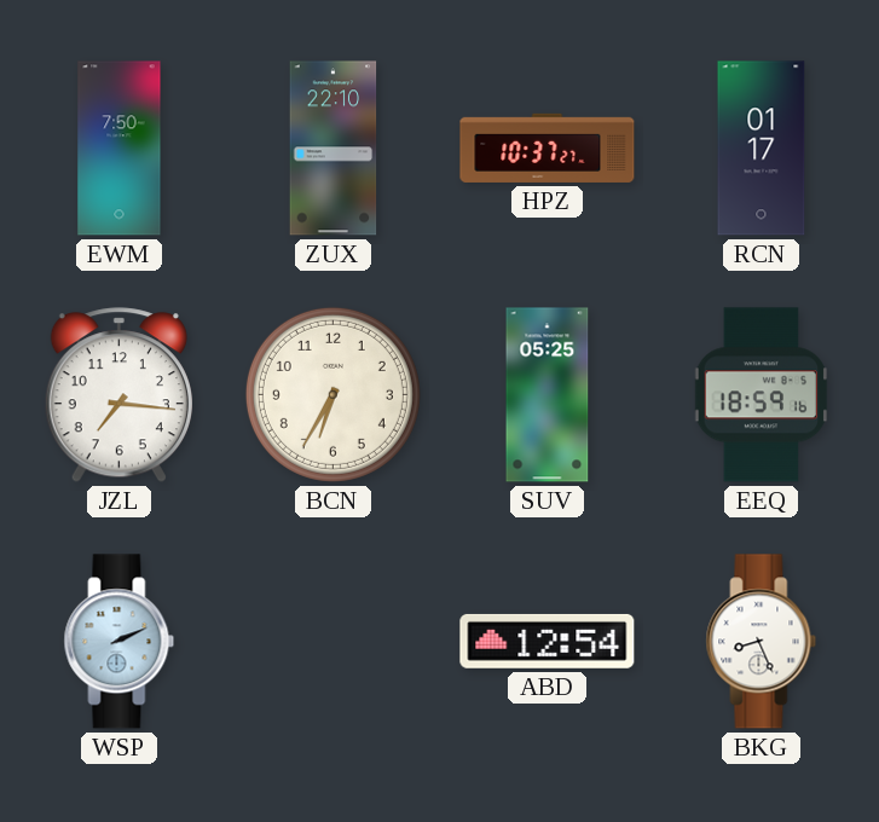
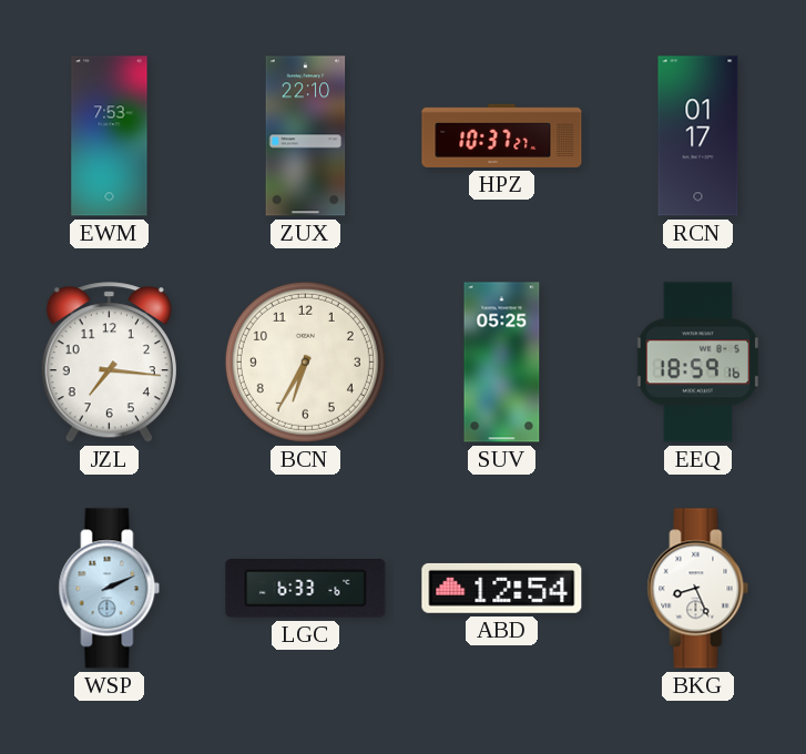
EWM: 7:50 -> 7:53 (110, 136)
LGC: none -> 6:33 (306, 589)
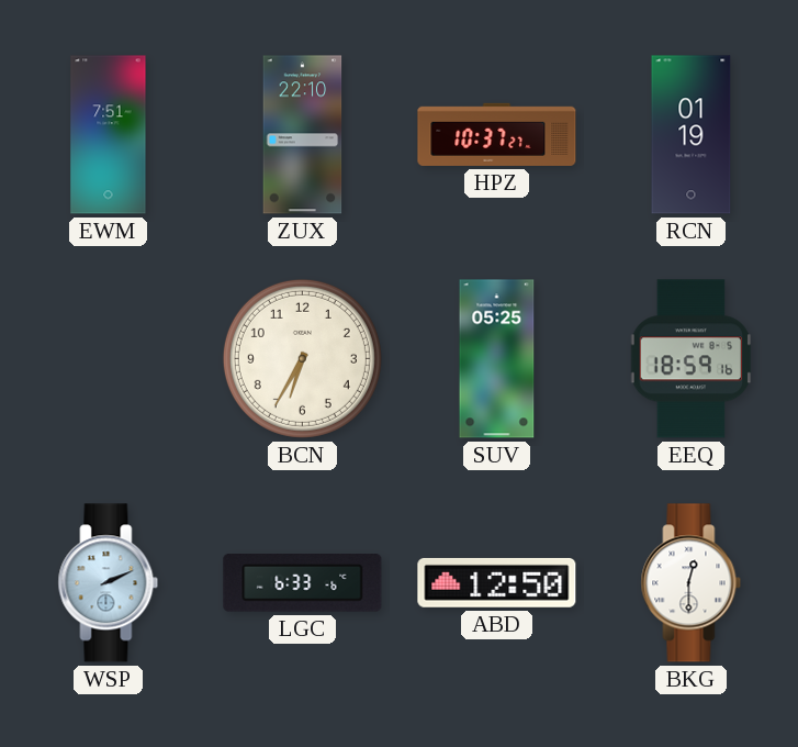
EWM: 7:53 -> 7:51 (109, 135)
RCN: 01:17 -> 01:19 (692, 135)
JZL: 7:16 -> none (109, 363)
ABD: 12:54 -> 12:50 (497, 582)
BKG: 8:26 -> 12:30 (692, 583)
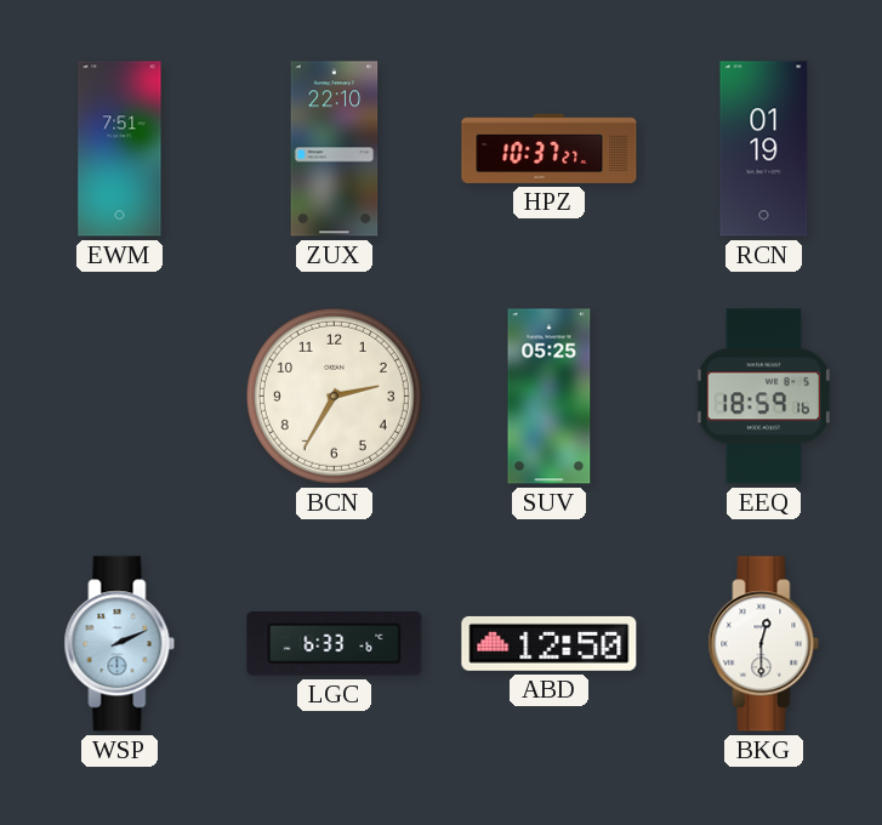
BCN: 6:35 -> 2:35 (334, 396)
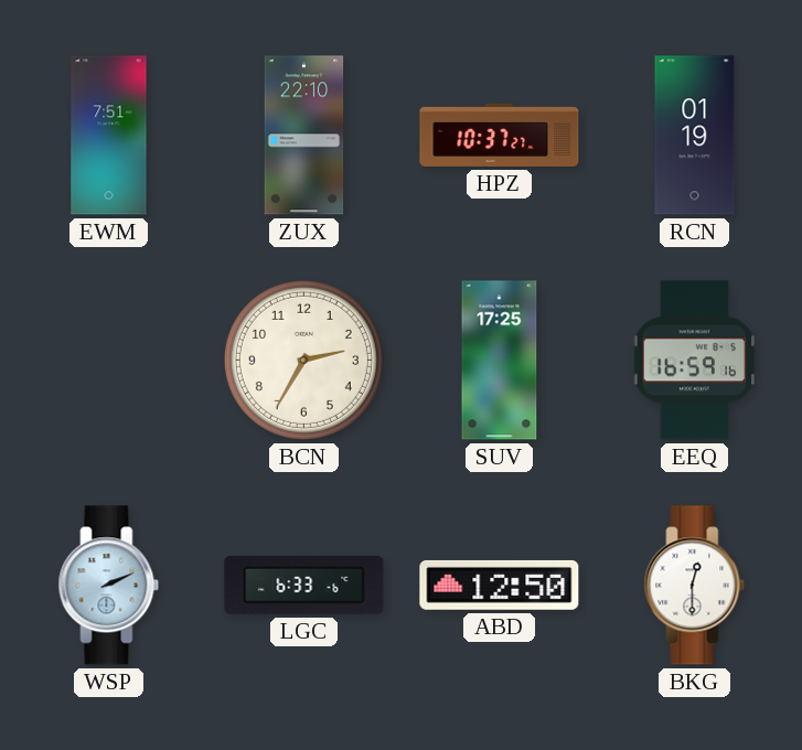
SUV: 05:25 -> 17:25 (500, 361)
EEQ: 18:59 -> 16:59 (695, 361)
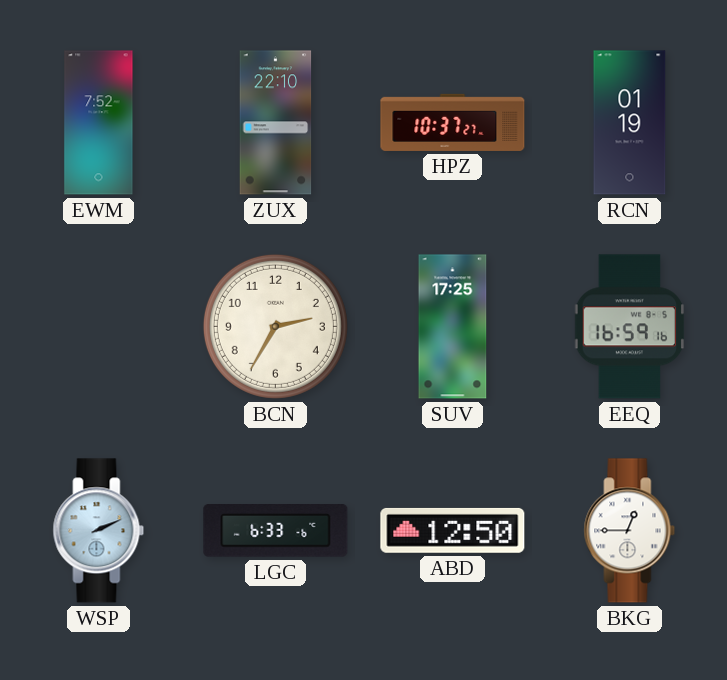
EWM: 7:51 -> 7:52 (99, 123)
BKG: 12:30 -> 12:45 (630, 531)
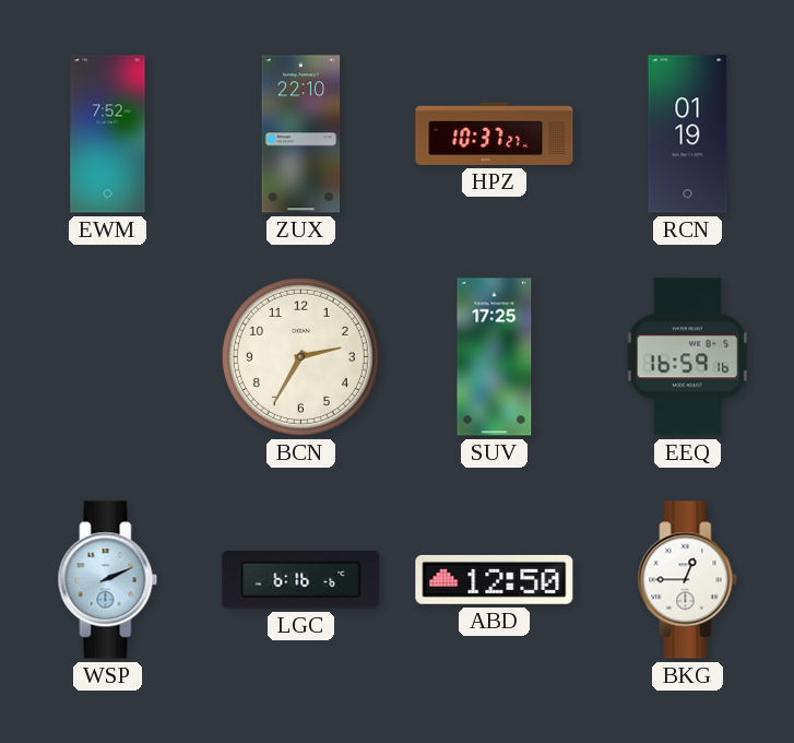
LGC: 6:33 -> 6:16 (301, 580)
